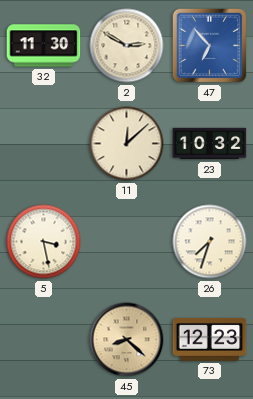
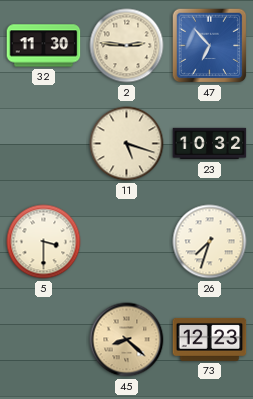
2: 2:50 -> 2:46 (127, 46)
11: 12:08 -> 5:18 (127, 144)
5: 3:28 -> 3:30 (44, 242)
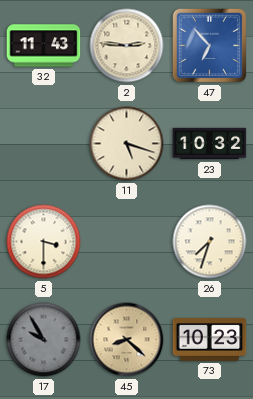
32: 11:30 -> 11:43 (44, 46)
17: none -> 9:55 (44, 340)
73: 12:23 -> 10:23 (210, 339)
